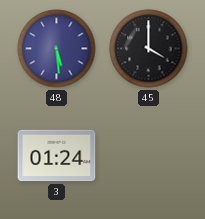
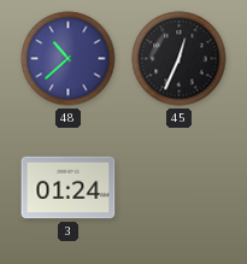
48: 5:29 -> 10:38 (69, 59)
45: 4:00 -> 12:34 (180, 59)
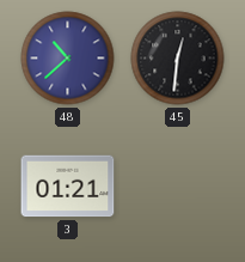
45: 12:34 -> 12:31 (178, 59)
3: 01:24 -> 01:21 (68, 187)
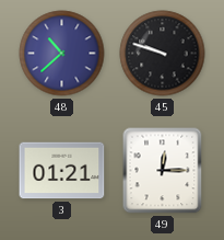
45: 12:31 -> 9:48 (163, 54)
49: none -> 12:15 (163, 171)
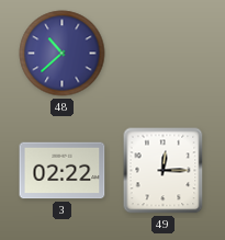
45: 9:48 -> none (163, 54)
3: 01:21 -> 02:22 (63, 171)
